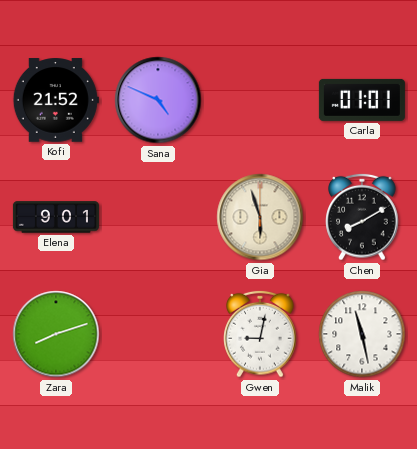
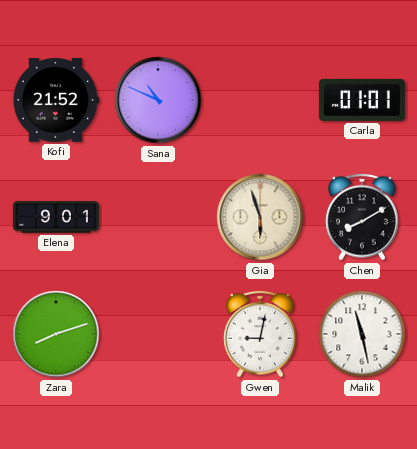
Sana: 4:49 -> 10:49 (158, 100)
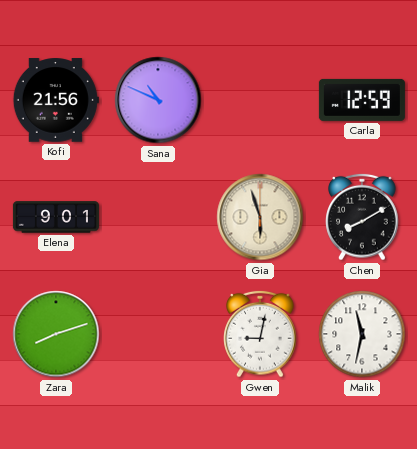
Kofi: 21:52 -> 21:56 (56, 100)
Carla: 01:01 -> 12:59 (362, 100)
Malik: 11:28 -> 11:32 (362, 334)
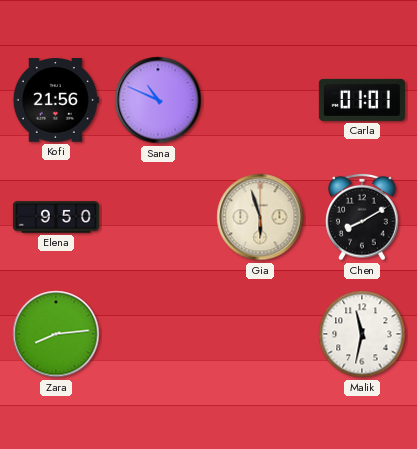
Carla: 12:59 -> 01:01 (362, 100)
Elena: 9:01 -> 9:50 (56, 217)
Zara: 8:12 -> 8:14 (56, 334)
Gwen: 9:02 -> none (260, 334)
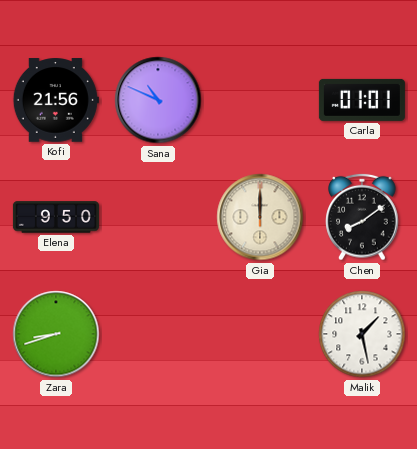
Gia: 5:57 -> 12:00 (260, 217)
Chen: 8:10 -> 8:09 (362, 217)
Zara: 8:14 -> 8:42 (56, 334)
Malik: 11:32 -> 1:28 (362, 334)
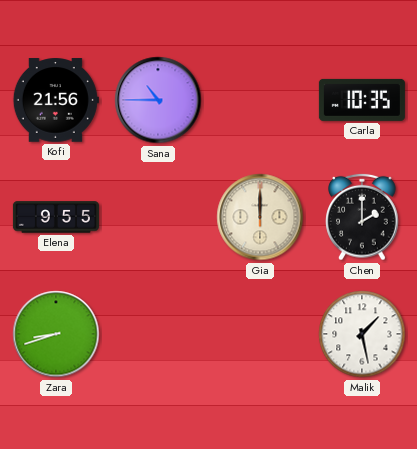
Sana: 10:49 -> 10:45 (158, 100)
Carla: 01:01 -> 10:35 (362, 100)
Elena: 9:50 -> 9:55 (56, 217)
Chen: 8:09 -> 2:00 (362, 217)
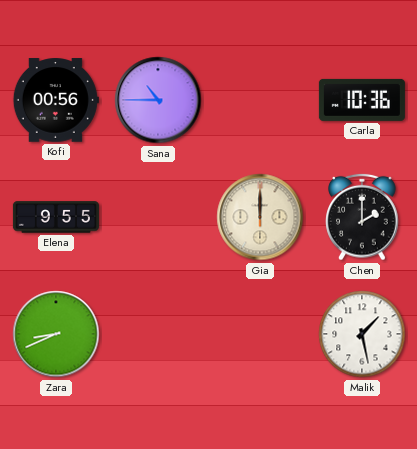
Kofi: 21:56 -> 00:56 (56, 100)
Carla: 10:35 -> 10:36 (362, 100)
Zara: 8:42 -> 8:41 (56, 334)
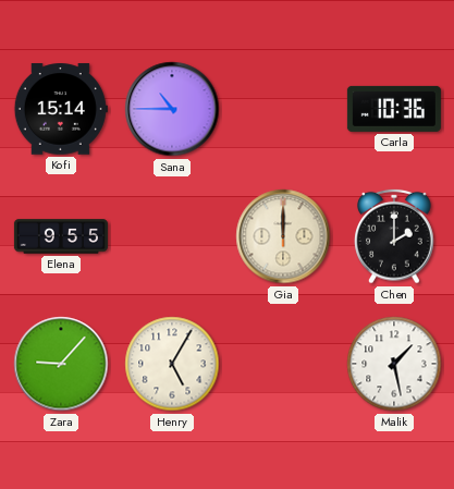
Kofi: 00:56 -> 15:14 (61, 109)
Zara: 8:41 -> 9:07 (61, 364)
Henry: none -> 5:05 (172, 364)
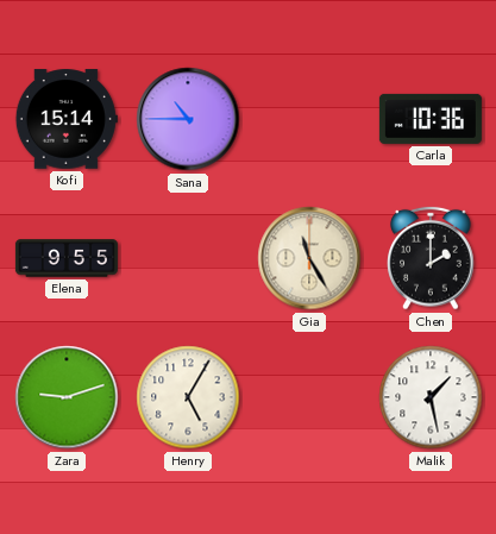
Gia: 12:00 -> 11:25 (309, 258)
Zara: 9:07 -> 9:12 (67, 397)
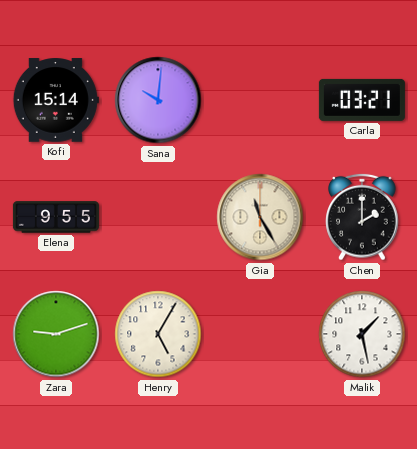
Sana: 10:45 -> 10:01 (158, 100)
Carla: 10:36 -> 03:21 (362, 100)
